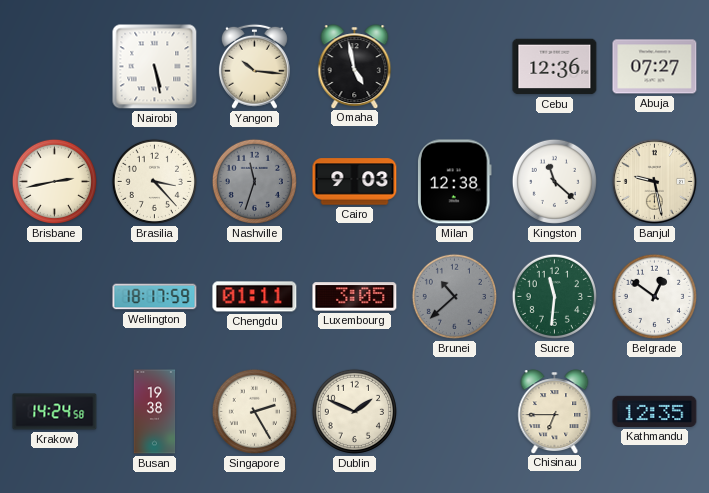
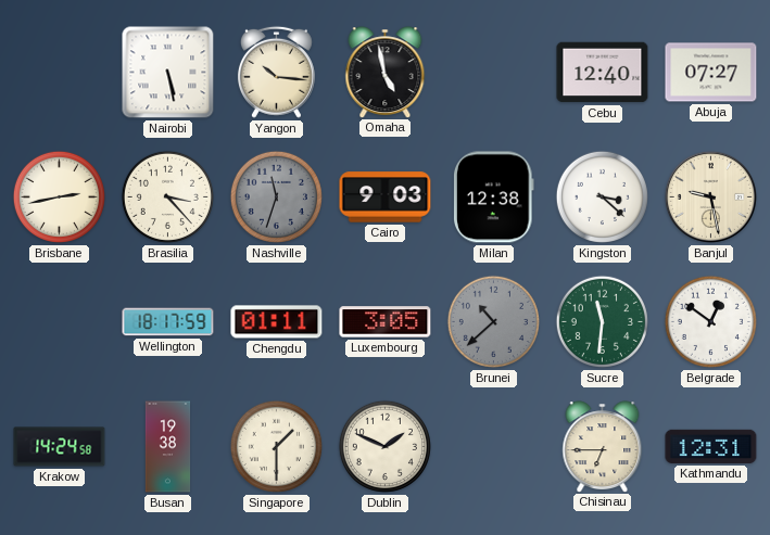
Cebu: 12:36 -> 12:40 (603, 73)
Kingston: 11:22 -> 3:22 (602, 196)
Singapore: 2:25 -> 1:30 (276, 446)
Kathmandu: 12:35 -> 12:31 (711, 446)
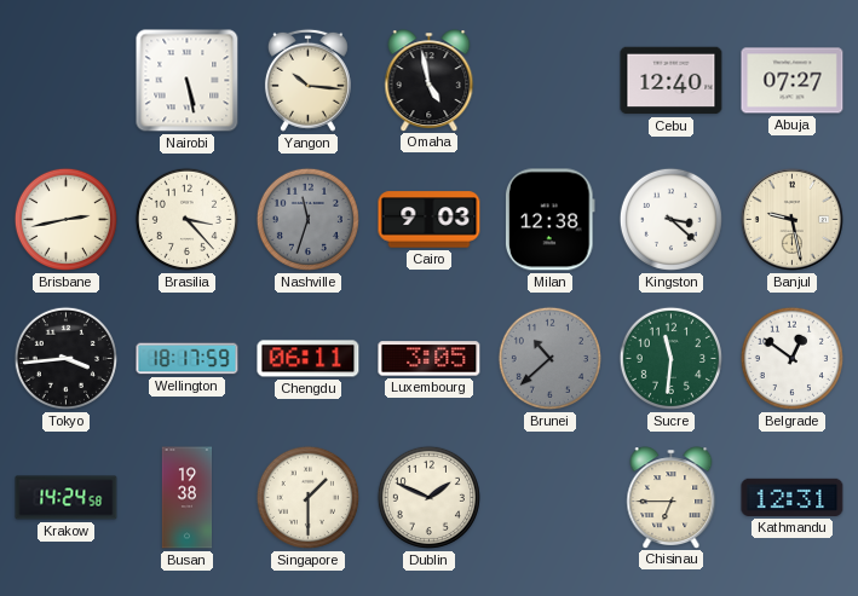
Tokyo: none -> 3:44 (65, 358)
Chengdu: 01:11 -> 06:11 (309, 359)
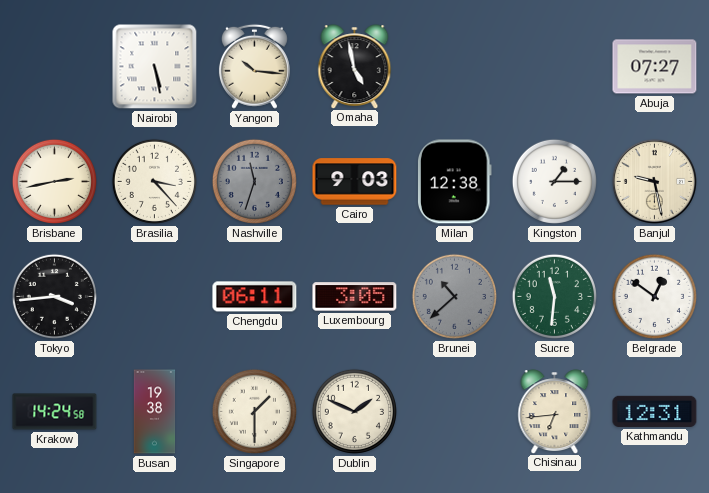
Cebu: 12:40 -> none (672, 81)
Kingston: 3:22 -> 1:15 (554, 181)
Wellington: 18:17 -> none (188, 359)
Chisinau: 6:45 -> 6:44 (555, 411)
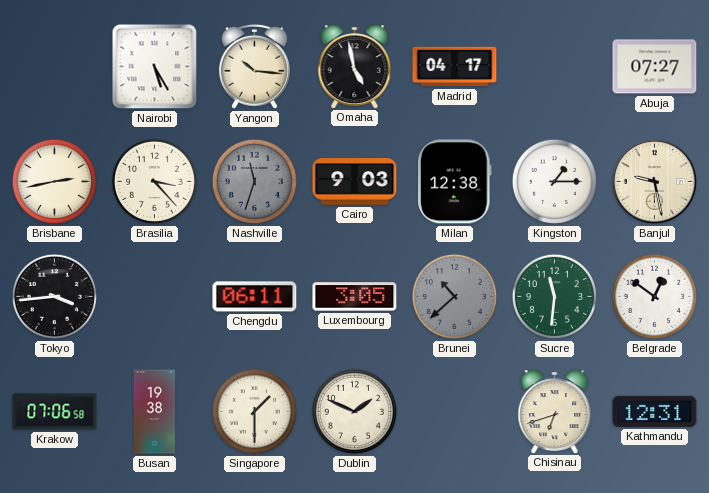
Nairobi: 5:28 -> 5:25 (155, 67)
Madrid: none -> 04:17 (455, 67)
Krakow: 14:24 -> 07:06 (55, 412)
Chisinau: 6:44 -> 6:42 (555, 411)
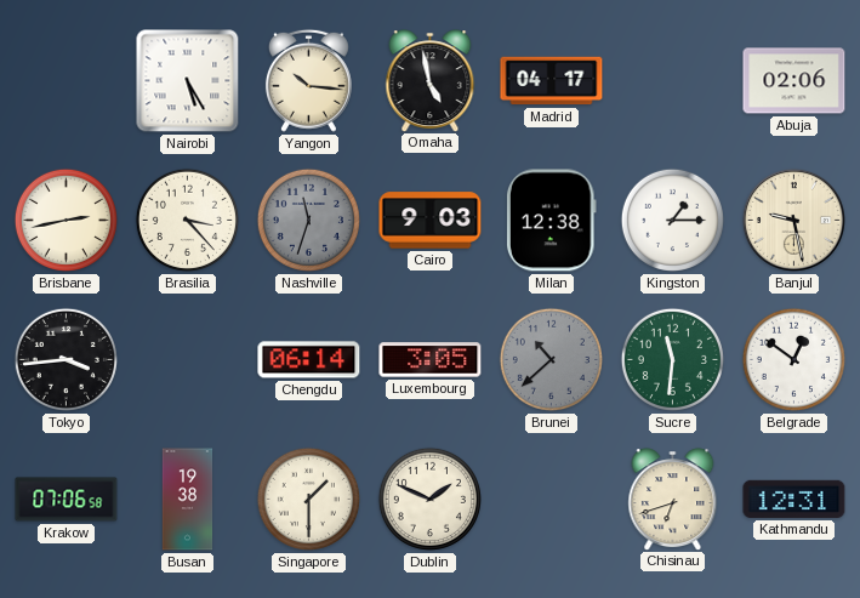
Abuja: 07:27 -> 02:06 (794, 81)
Chengdu: 06:11 -> 06:14 (309, 360)
